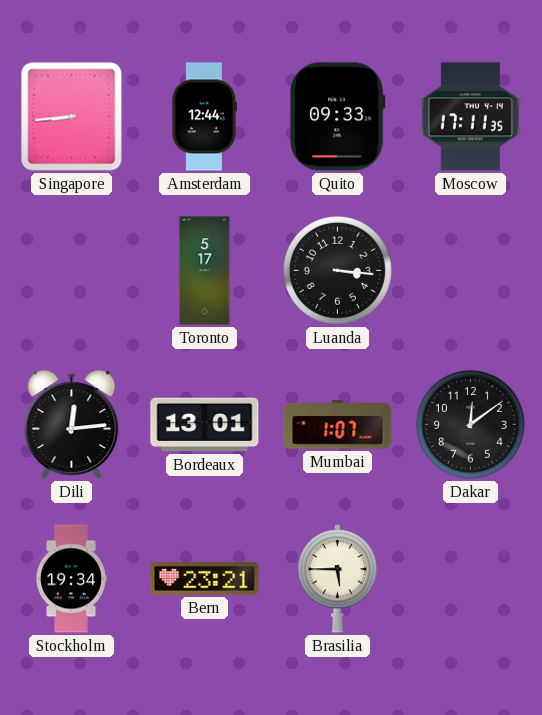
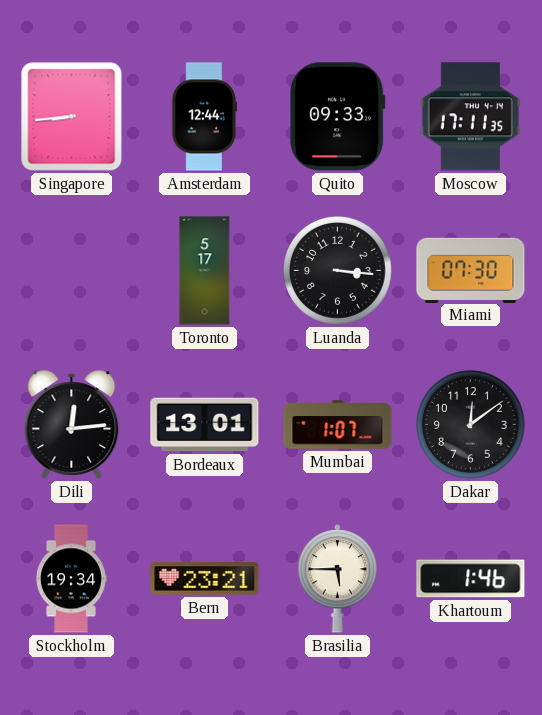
Miami: none -> 07:30 (471, 270)
Khartoum: none -> 1:46 (471, 579)
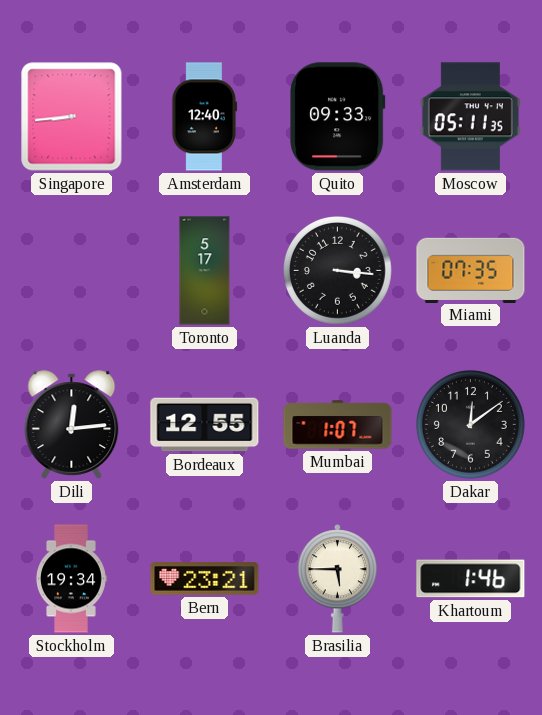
Amsterdam: 12:44 -> 12:40 (204, 117)
Moscow: 17:11 -> 05:11 (470, 117)
Miami: 07:30 -> 07:35 (471, 270)
Bordeaux: 13:01 -> 12:55 (205, 425)
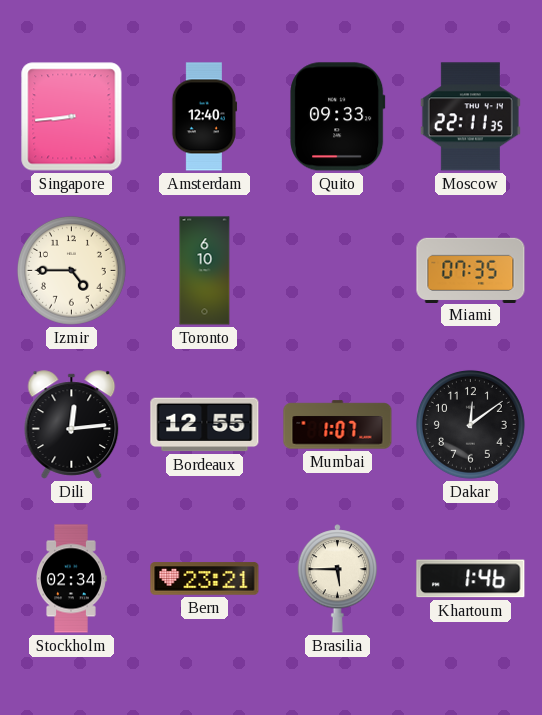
Moscow: 05:11 -> 22:11 (470, 117)
Izmir: none -> 4:45 (71, 270)
Toronto: 5:17 -> 6:10 (205, 271)
Luanda: 3:16 -> none (337, 270)
Stockholm: 19:34 -> 02:34 (71, 579)
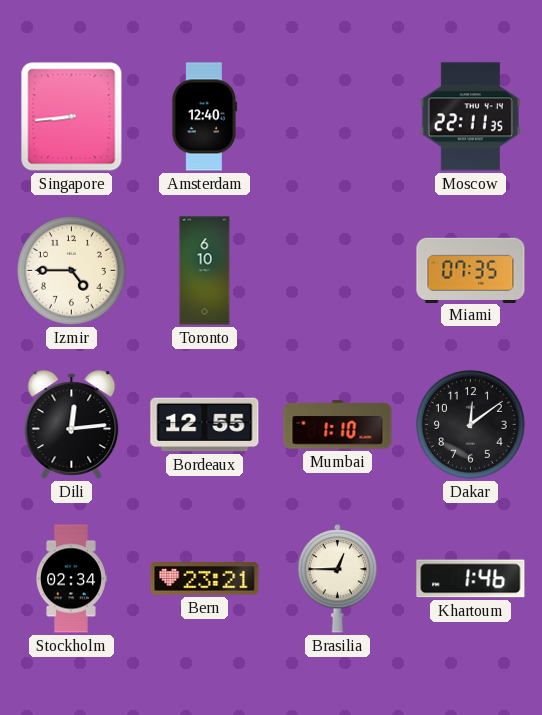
Quito: 09:33 -> none (338, 117)
Mumbai: 1:07 -> 1:10 (338, 425)
Brasilia: 5:45 -> 12:45 (338, 579)
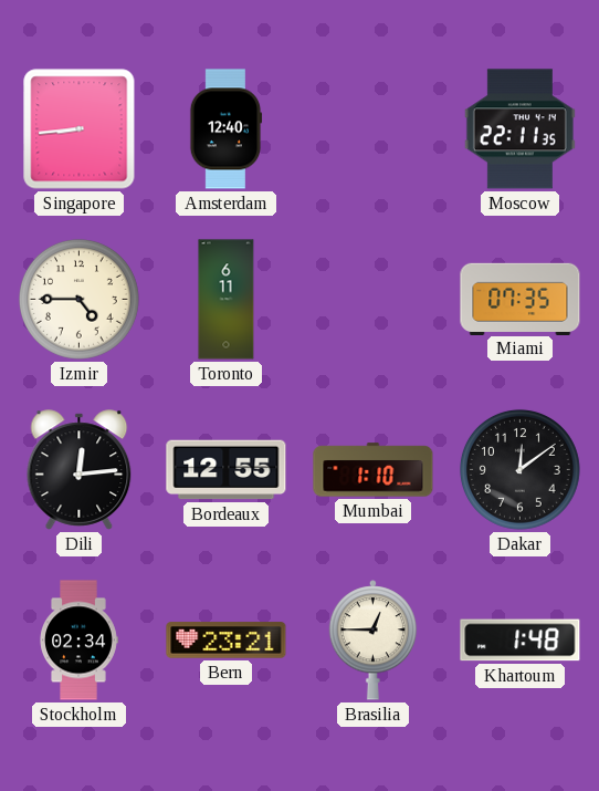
Toronto: 6:10 -> 6:11 (227, 300)
Khartoum: 1:46 -> 1:48 (521, 641)
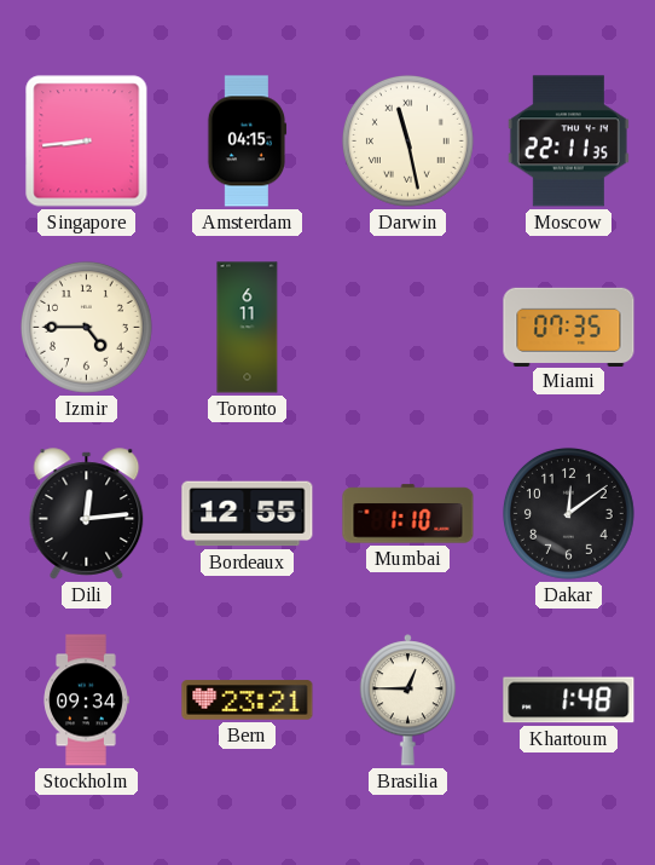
Amsterdam: 12:40 -> 04:15 (247, 142)
Darwin: none -> 11:28 (407, 140)
Stockholm: 02:34 -> 09:34 (86, 700)
